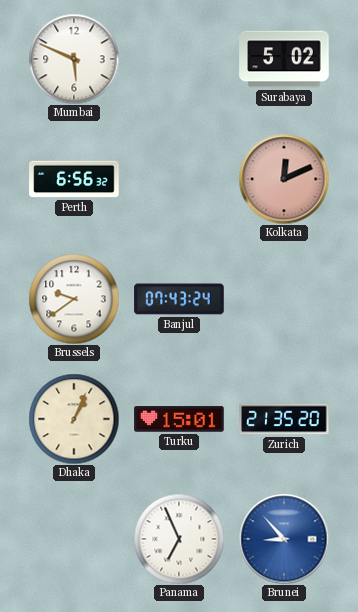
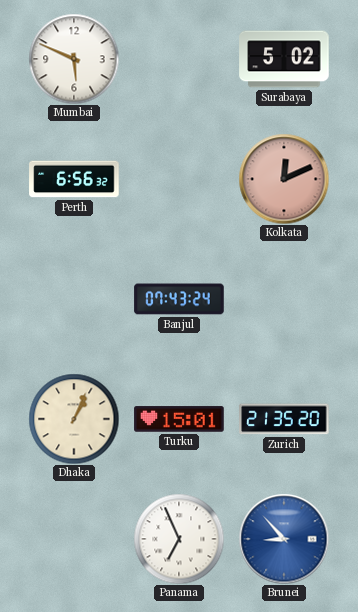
Brussels: 9:39 -> none (74, 299)
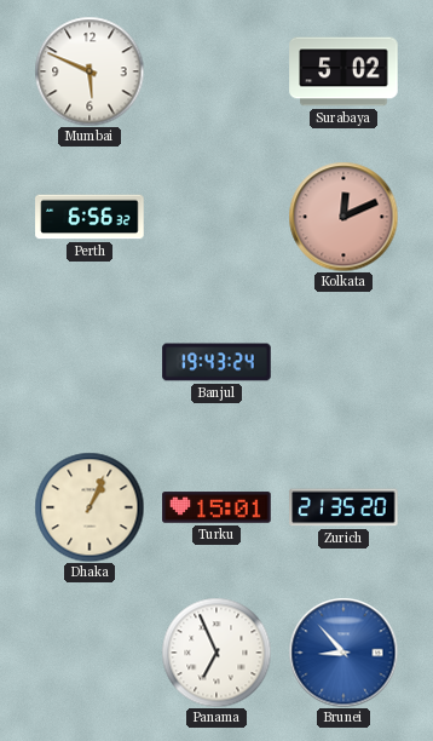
Banjul: 07:43 -> 19:43 (217, 362)
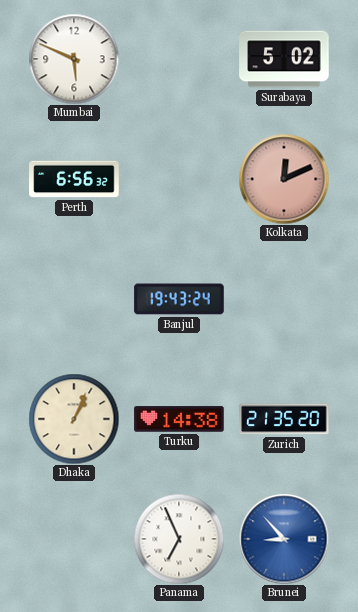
Turku: 15:01 -> 14:38 (179, 419)
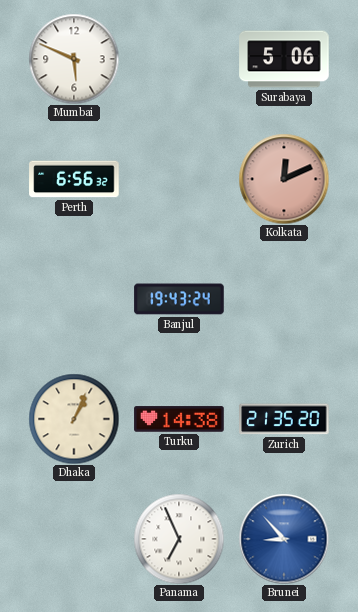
Surabaya: 5:02 -> 5:06 (284, 59)
